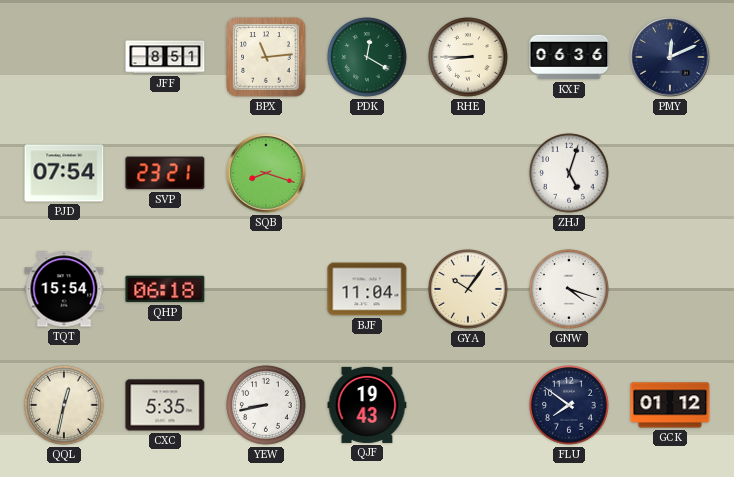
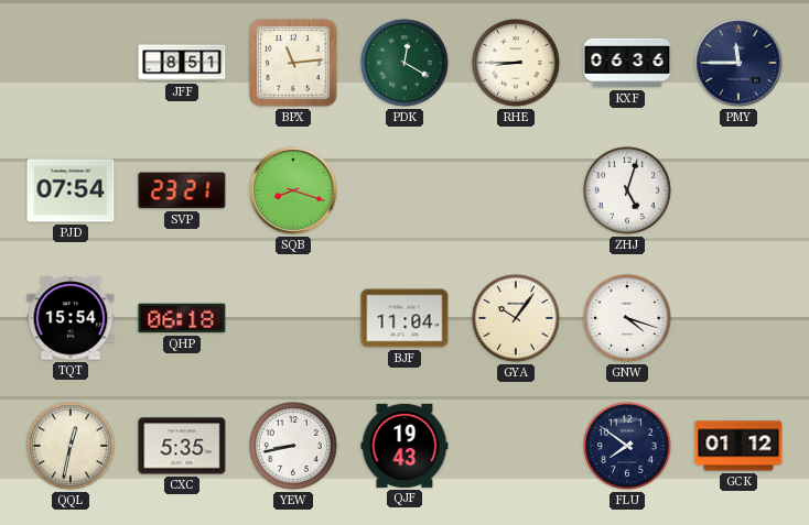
PMY: 12:11 -> 11:45 (738, 63)
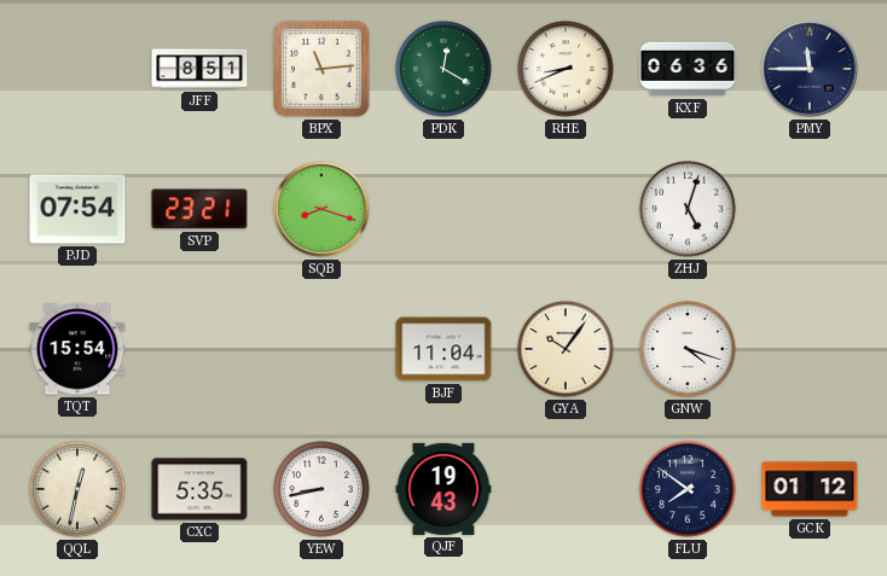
RHE: 8:45 -> 8:41 (566, 69)
QHP: 06:18 -> none (182, 318)
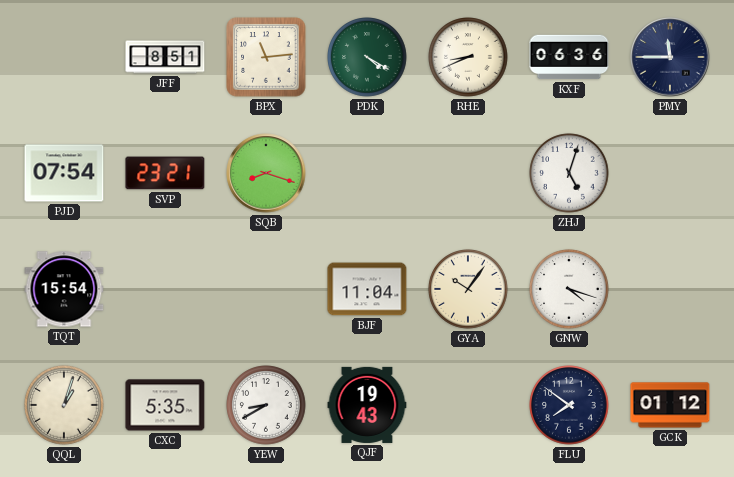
PDK: 12:20 -> 4:20 (367, 57)
QQL: 12:32 -> 1:03 (64, 405)
YEW: 8:43 -> 8:40 (266, 405)
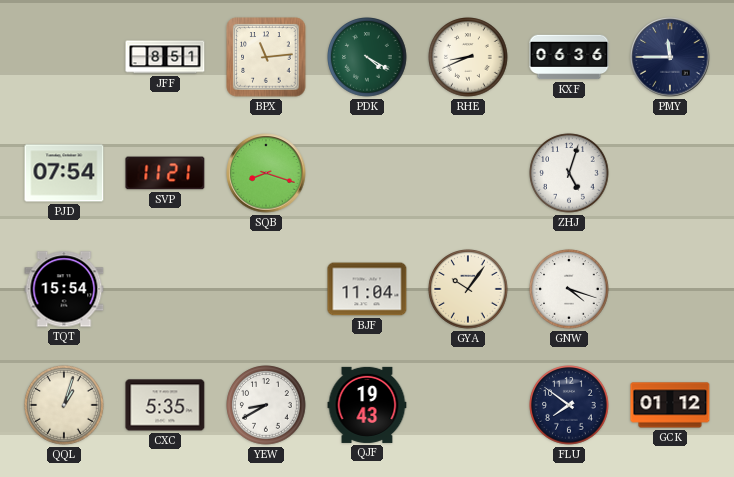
SVP: 23:21 -> 11:21 (165, 173)
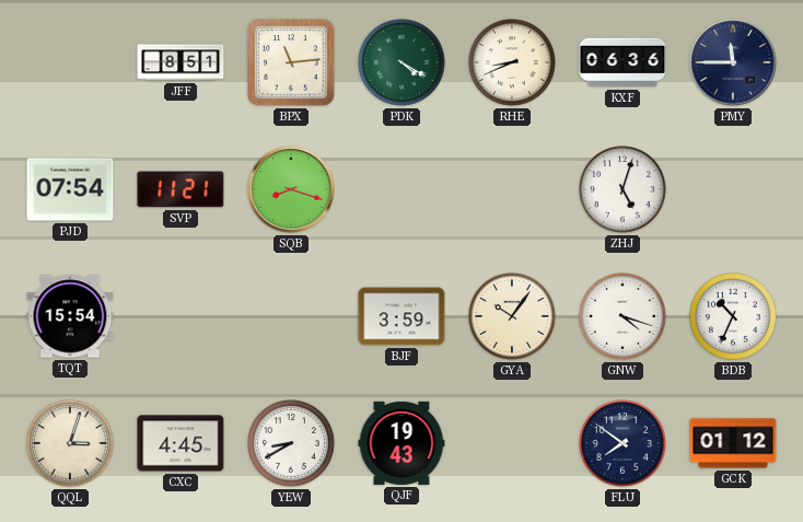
BJF: 11:04 -> 3:59 (401, 316)
BDB: none -> 10:34 (733, 316)
QQL: 1:03 -> 3:03 (70, 443)
CXC: 5:35 -> 4:45 (181, 443)
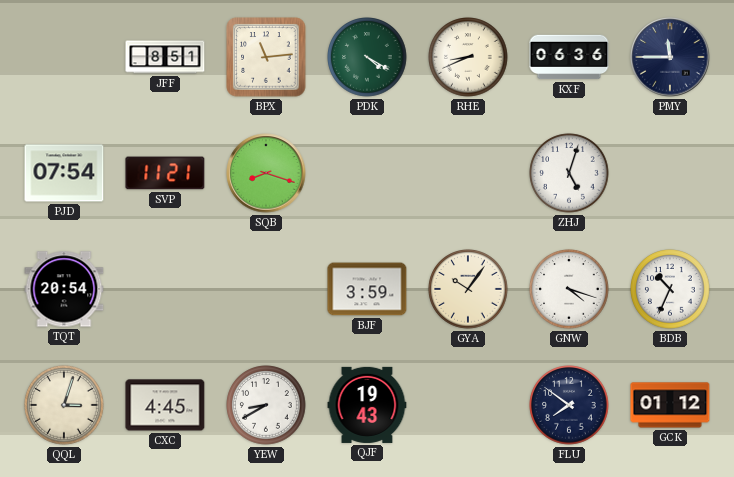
TQT: 15:54 -> 20:54 (64, 289)
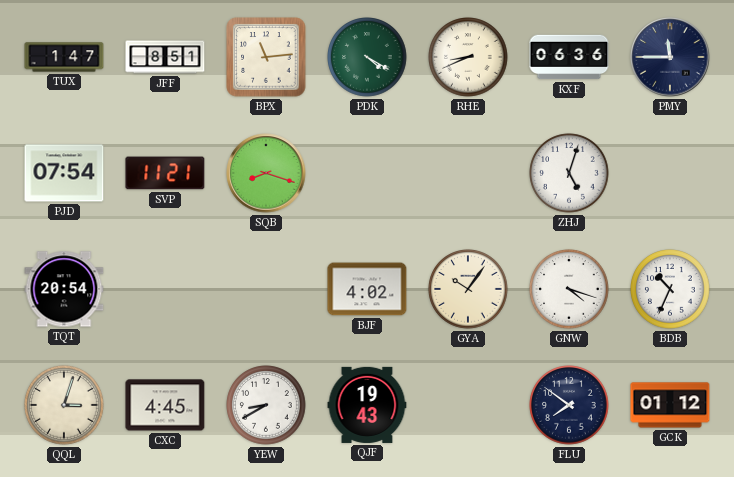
TUX: none -> 1:47 (64, 57)
BJF: 3:59 -> 4:02 (367, 289)
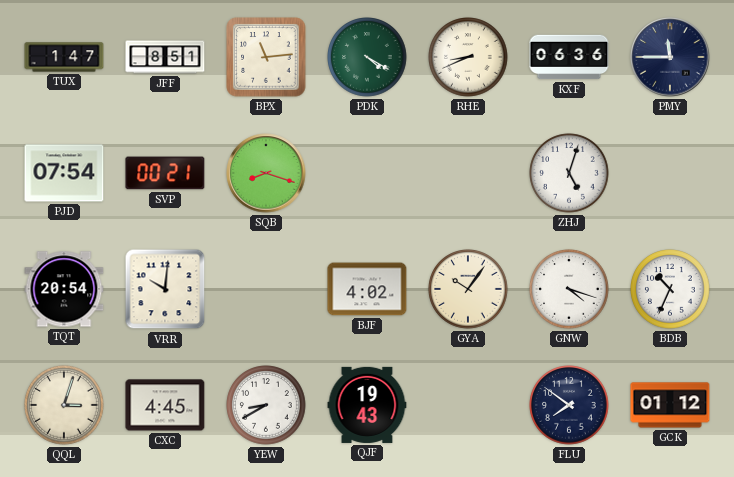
SVP: 11:21 -> 00:21 (165, 173)
VRR: none -> 10:01 (165, 289)
